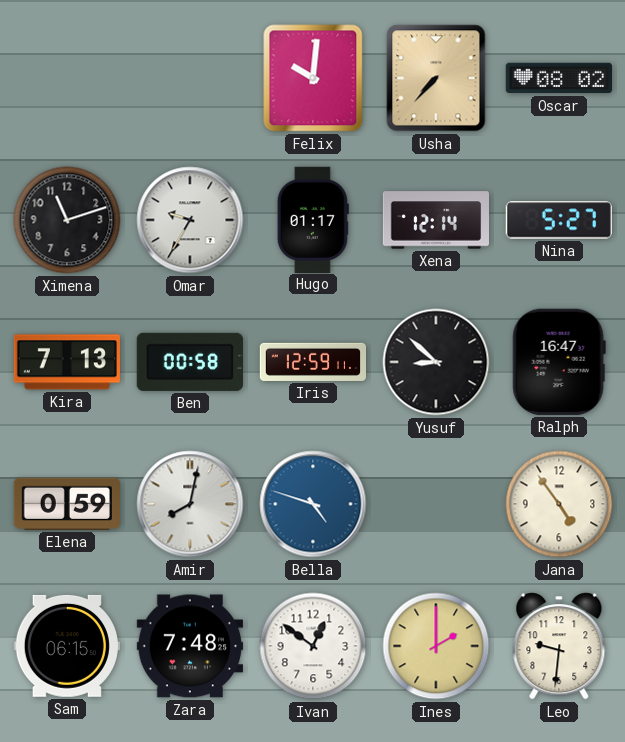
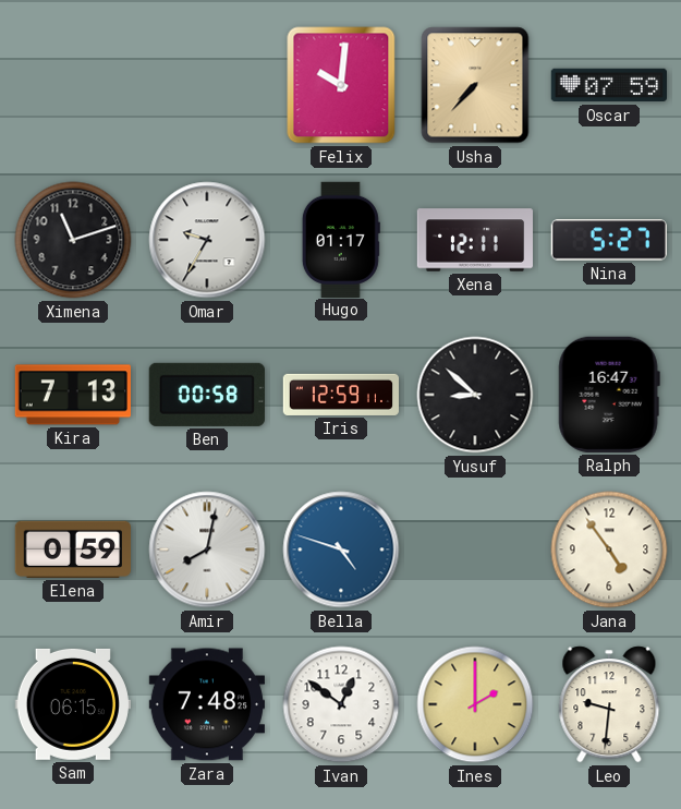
Oscar: 08:02 -> 07:59 (608, 85)
Xena: 12:14 -> 12:11 (475, 240)
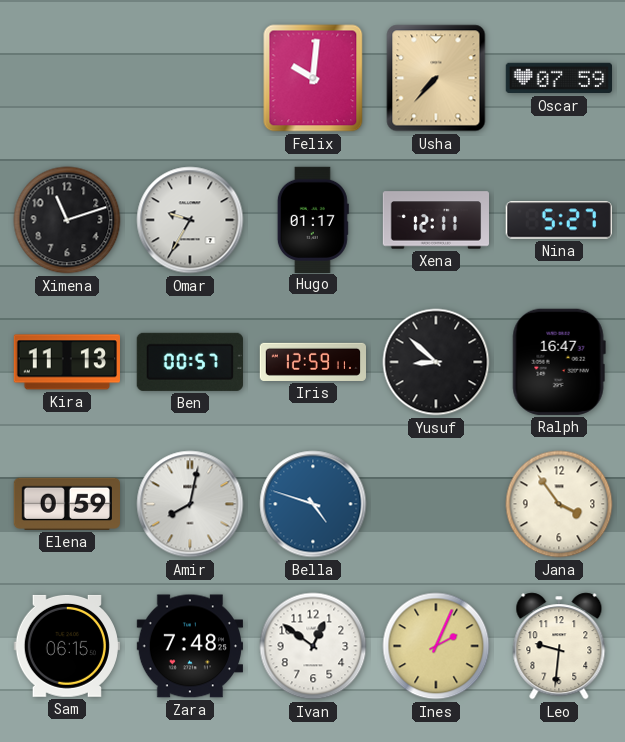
Kira: 7:13 -> 11:13 (67, 362)
Ben: 00:58 -> 00:57 (190, 362)
Jana: 4:54 -> 3:54 (559, 504)
Ines: 2:00 -> 2:04 (436, 646)
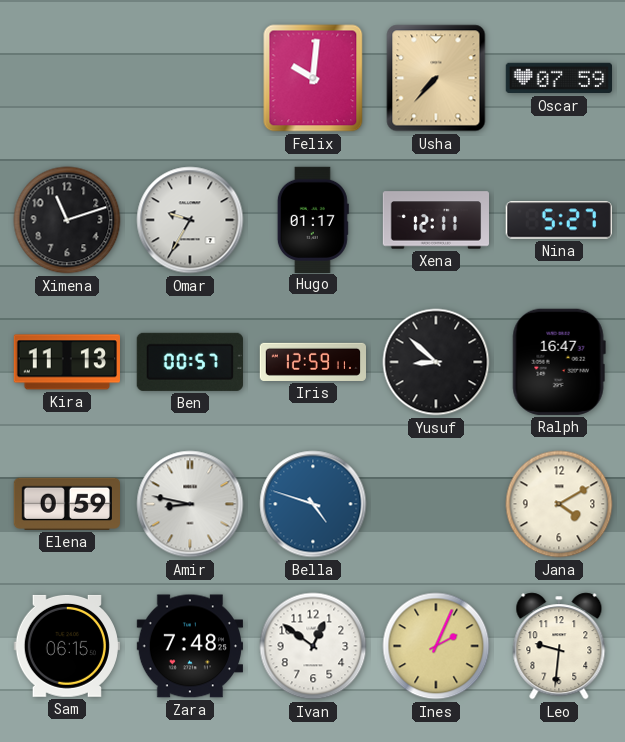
Amir: 8:02 -> 8:47 (190, 504)
Jana: 3:54 -> 4:10 (559, 504)
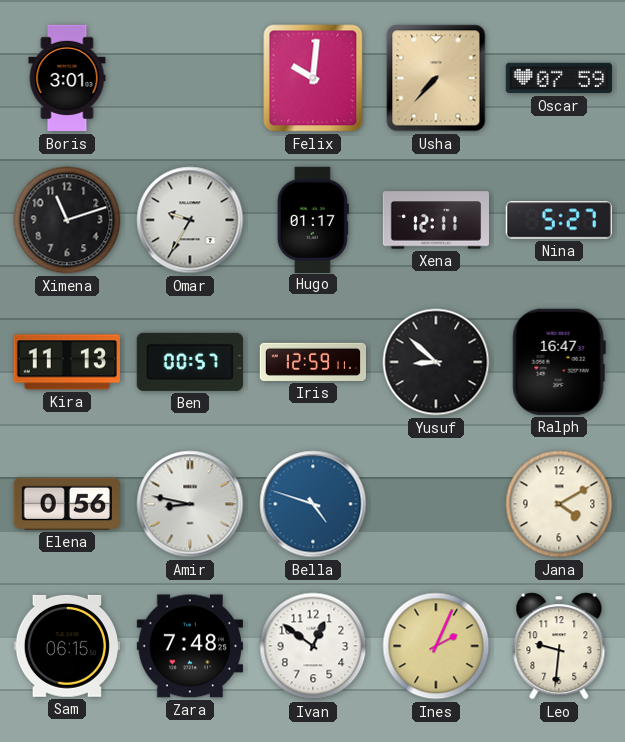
Boris: none -> 3:01 (67, 78)
Elena: 0:59 -> 0:56 (66, 504)
